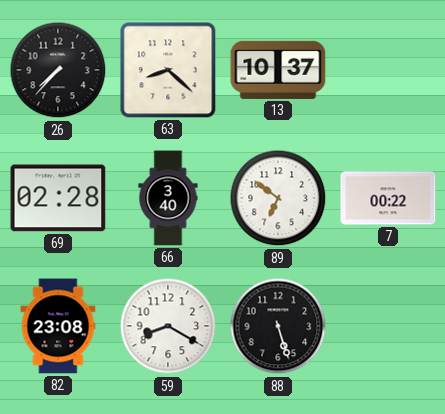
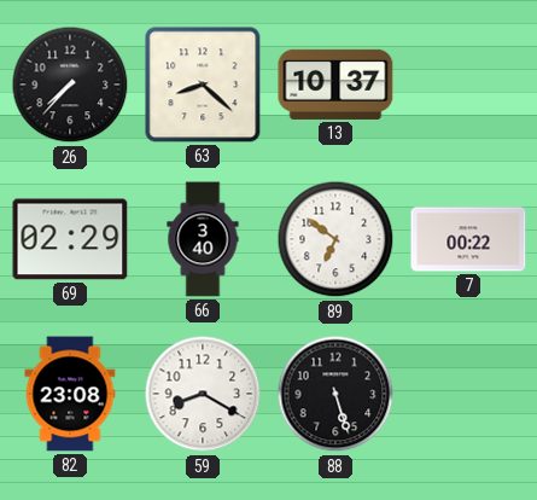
69: 02:28 -> 02:29 (70, 239)
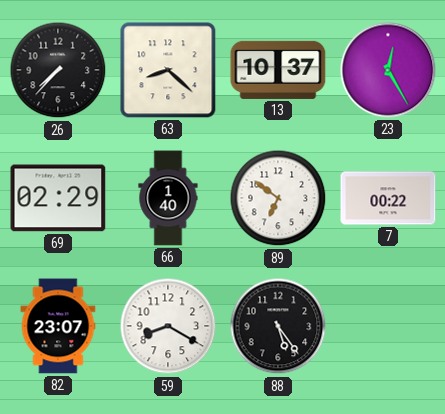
23: none -> 12:25 (388, 70)
66: 3:40 -> 1:40 (168, 198)
82: 23:08 -> 23:07 (58, 326)
88: 5:27 -> 5:24 (278, 326)
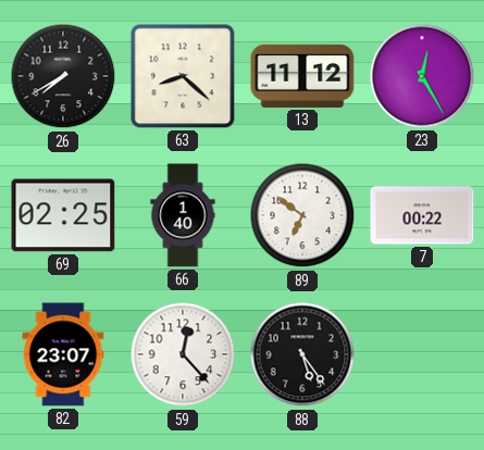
26: 7:37 -> 7:40 (63, 76)
13: 10:37 -> 11:12 (302, 76)
69: 02:29 -> 02:25 (63, 215)
59: 8:20 -> 12:23 (183, 354)
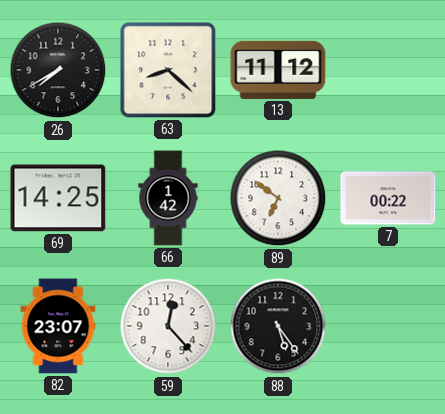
23: 12:25 -> none (422, 76)
69: 02:25 -> 14:25 (58, 198)
66: 1:40 -> 1:42 (168, 198)
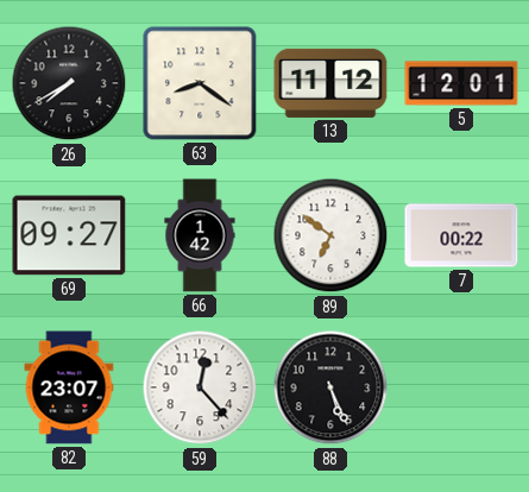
63: 8:22 -> 8:21 (200, 83)
5: none -> 12:01 (461, 83)
69: 14:25 -> 09:27 (69, 235)
88: 5:24 -> 5:26 (330, 387)
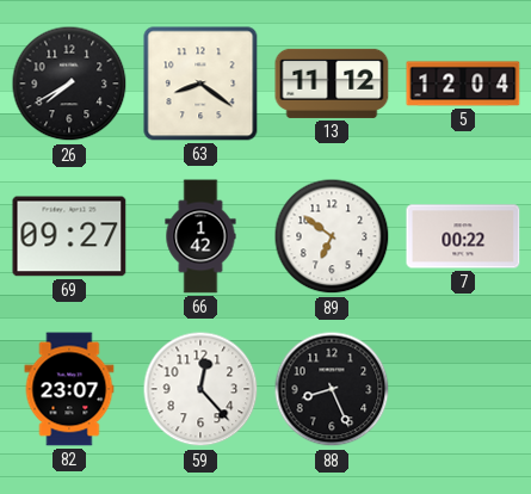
5: 12:01 -> 12:04 (463, 84)
88: 5:26 -> 8:26 (332, 389)
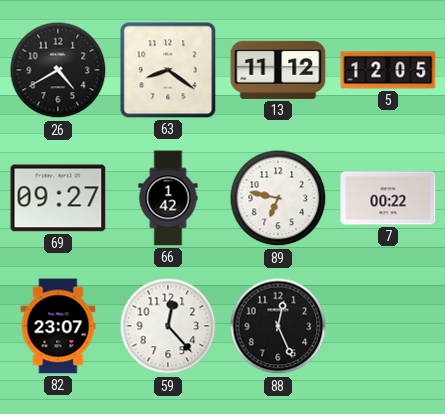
26: 7:40 -> 4:40 (58, 70)
5: 12:04 -> 12:05 (388, 70)
89: 6:51 -> 6:47 (278, 198)
88: 8:26 -> 12:26 (278, 326)
